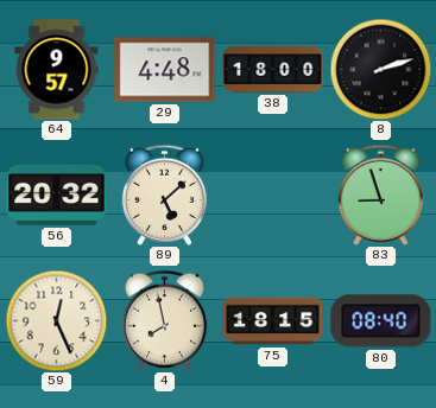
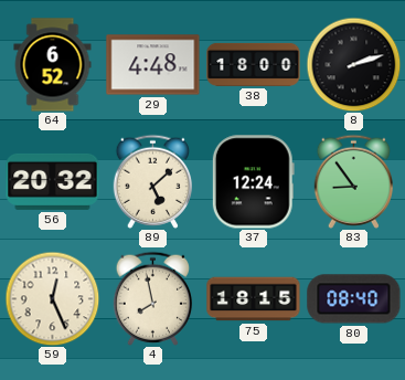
64: 9:57 -> 6:52 (53, 65)
37: none -> 12:24 (253, 182)
83: 8:57 -> 8:54 (353, 181)
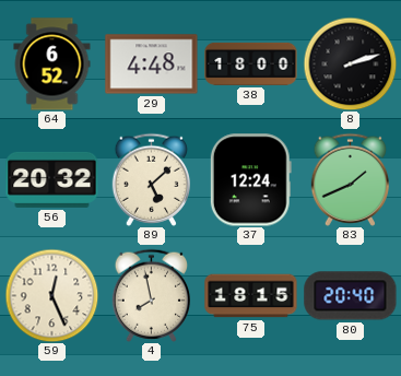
83: 8:54 -> 1:41 (350, 179)
80: 08:40 -> 20:40 (351, 296)
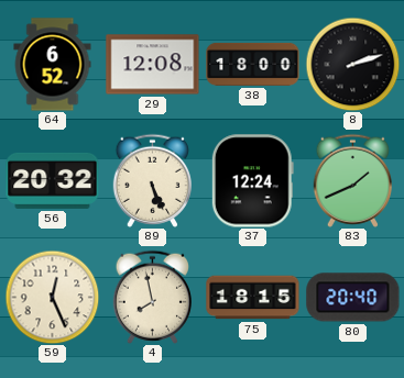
29: 4:48 -> 12:08 (153, 65)
89: 5:08 -> 5:26 (152, 180)
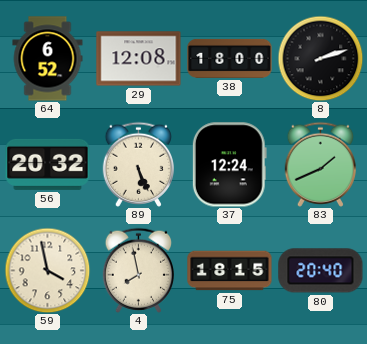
59: 12:26 -> 3:58 (47, 270)
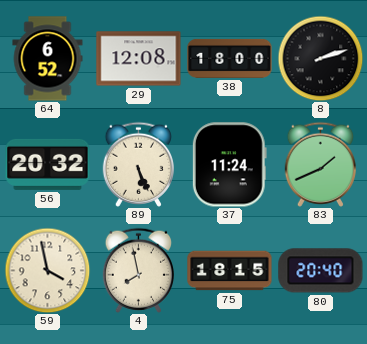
37: 12:24 -> 11:24 (229, 165)
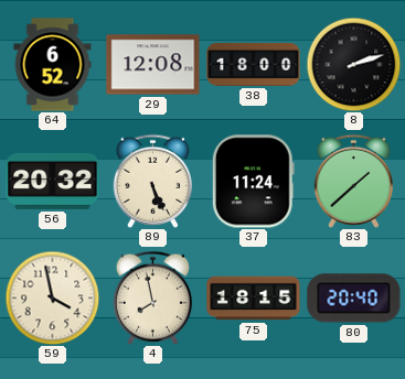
83: 1:41 -> 1:38 (353, 181)
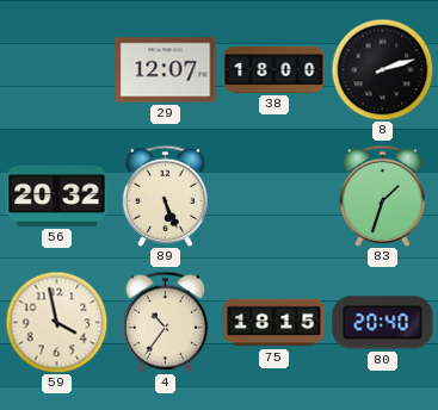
64: 6:52 -> none (53, 65)
29: 12:08 -> 12:07 (166, 70)
37: 11:24 -> none (253, 182)
83: 1:38 -> 1:33 (382, 195)
4: 7:58 -> 10:36 (165, 322)
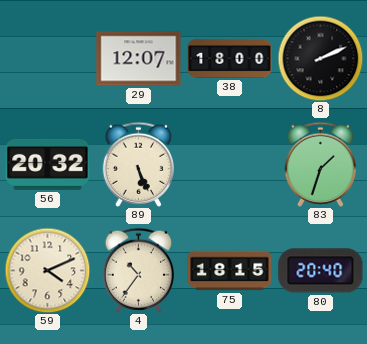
8: 2:12 -> 2:11 (320, 58)
59: 3:58 -> 4:11 (47, 270)
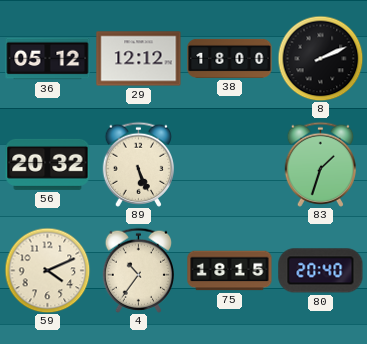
36: none -> 05:12 (48, 59)
29: 12:07 -> 12:12 (139, 59)
